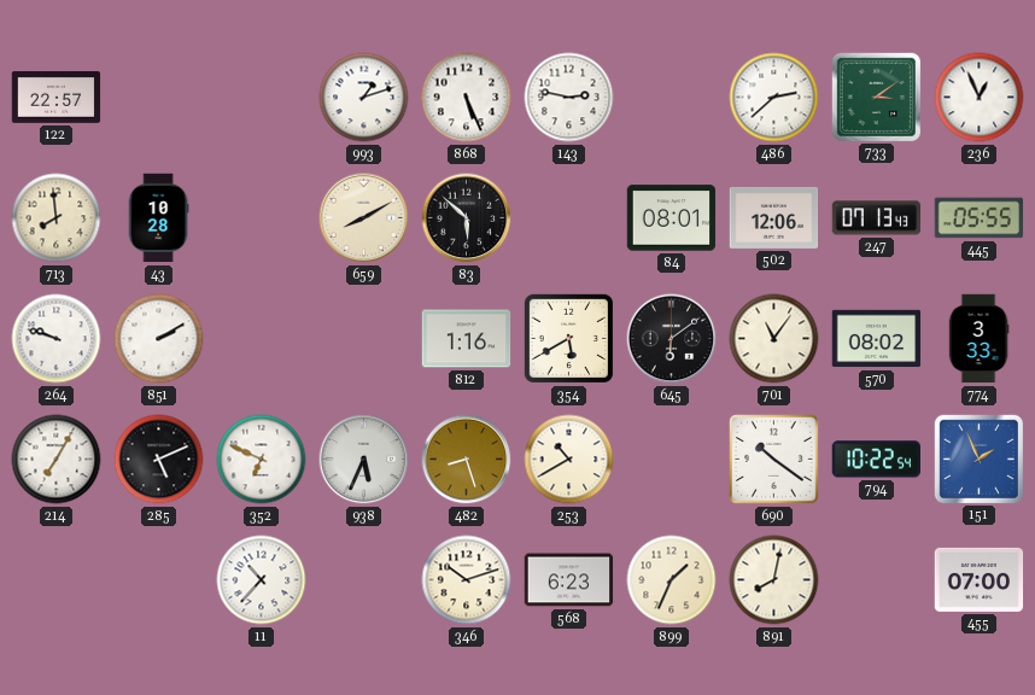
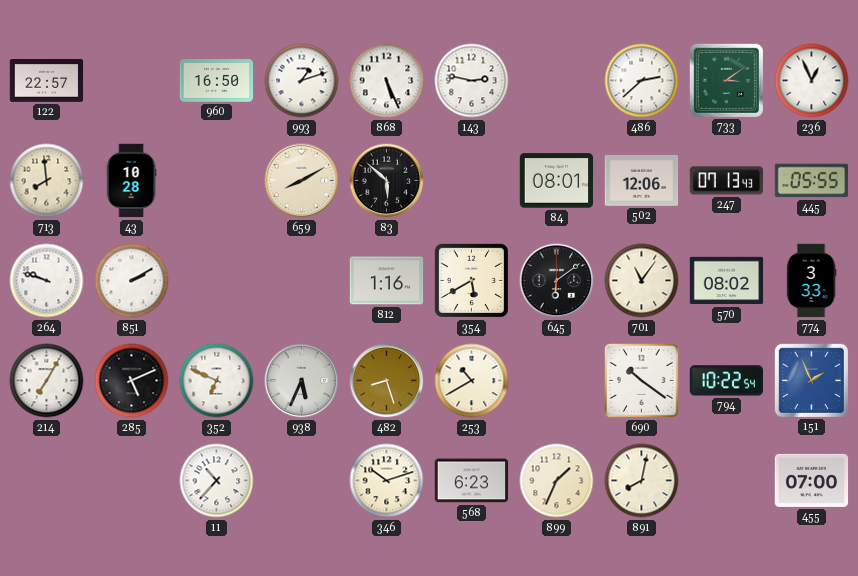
960: none -> 16:50 (217, 81)
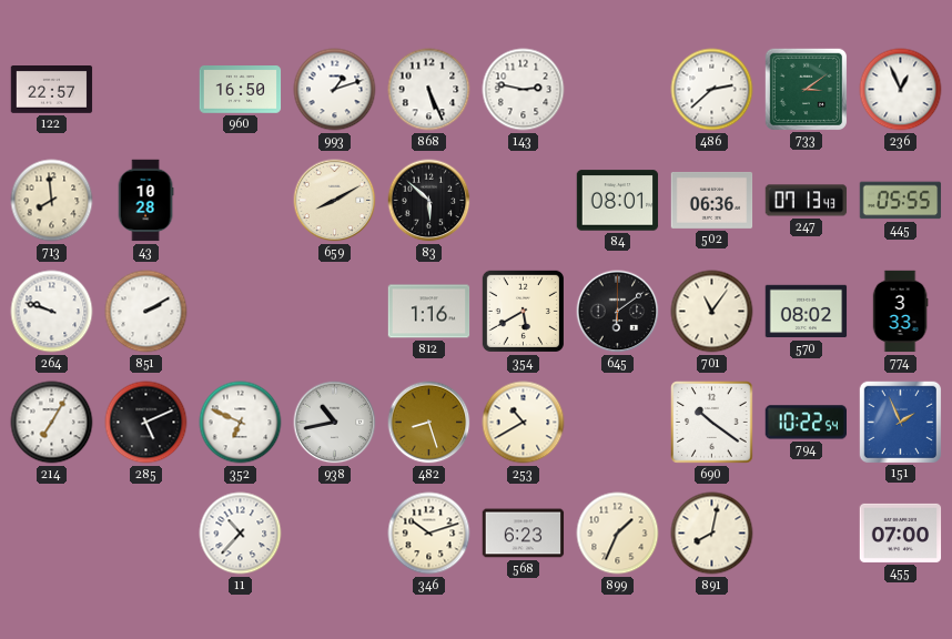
502: 12:06 -> 06:36 (712, 200)
938: 5:34 -> 10:43 (335, 423)
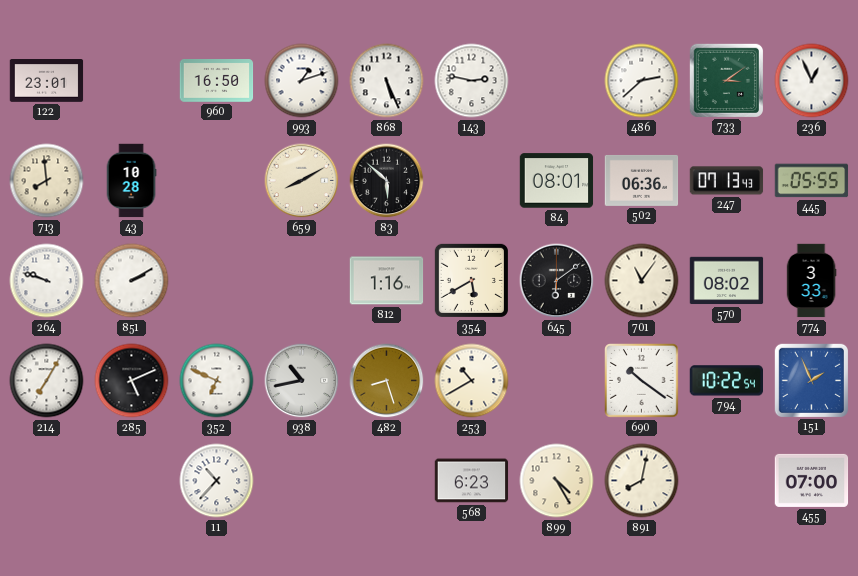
122: 22:57 -> 23:01 (47, 81)
346: 10:12 -> none (429, 534)
899: 1:34 -> 4:25 (557, 481)
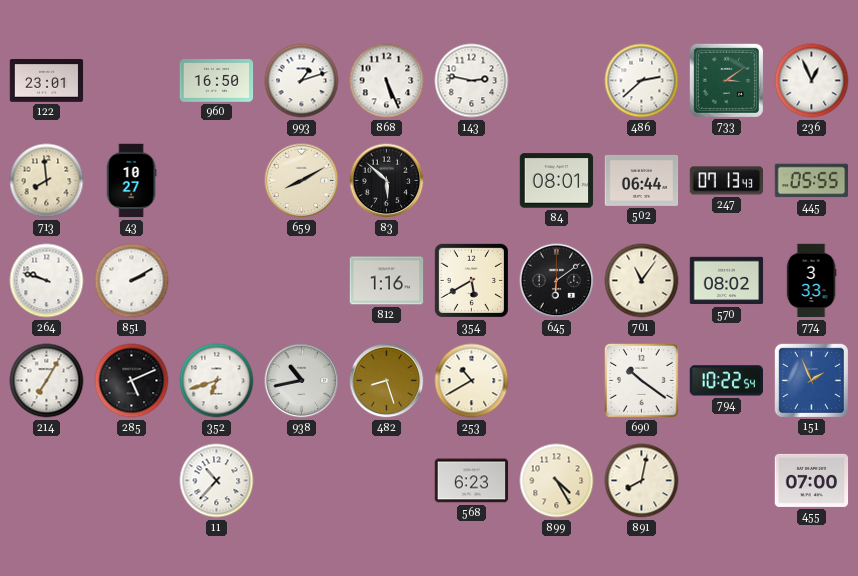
43: 10:28 -> 10:27 (131, 181)
502: 06:36 -> 06:44 (642, 180)
352: 6:49 -> 6:42 (217, 381)
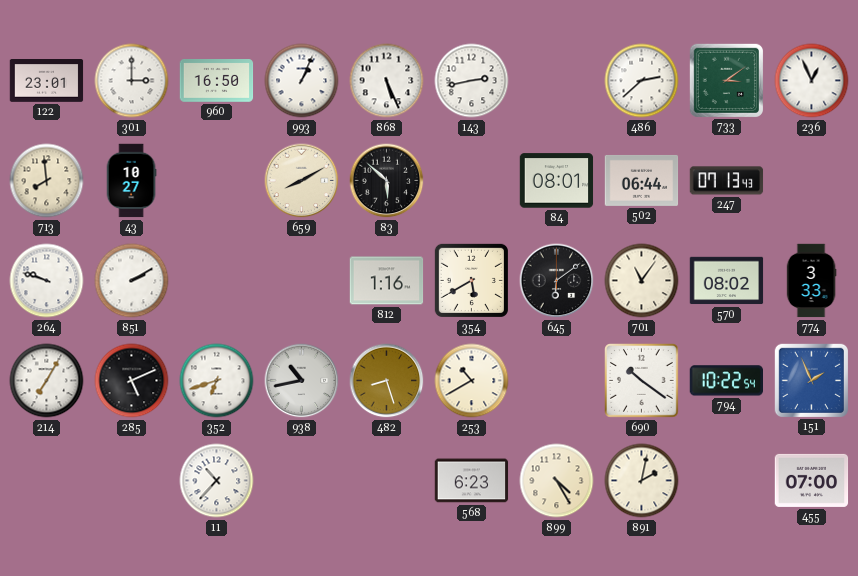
301: none -> 3:00 (132, 81)
993: 1:12 -> 1:04 (302, 81)
143: 2:47 -> 2:43 (472, 81)
445: 05:55 -> none (812, 181)
891: 8:02 -> 2:02 (642, 481)
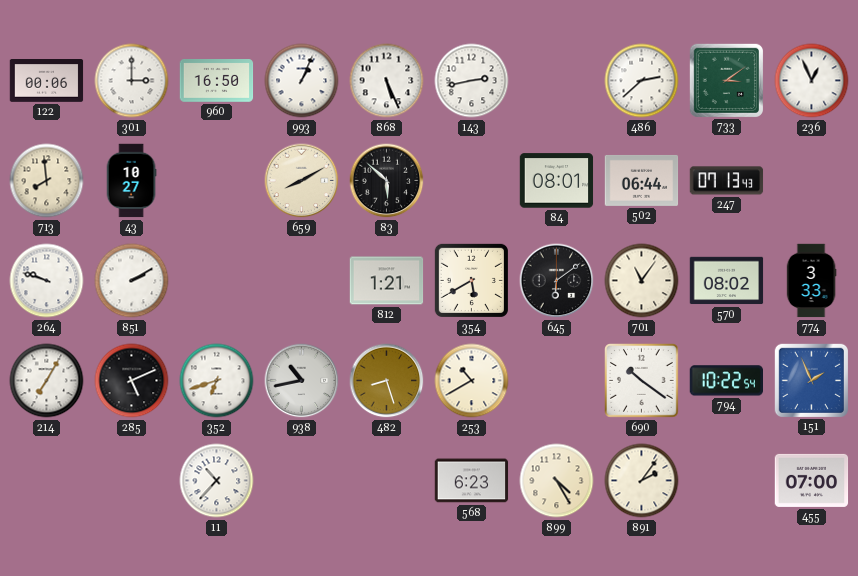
122: 23:01 -> 00:06 (47, 81)
812: 1:16 -> 1:21 (387, 281)
891: 2:02 -> 2:06 (642, 481)
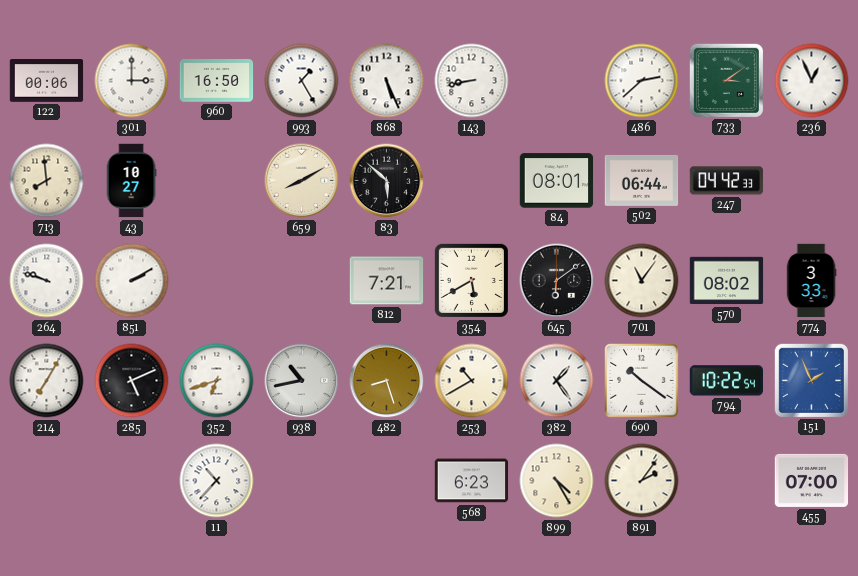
993: 1:04 -> 1:25 (302, 81)
143: 2:43 -> 8:43 (472, 81)
247: 07:13 -> 04:42 (727, 181)
812: 1:21 -> 7:21 (387, 281)
382: none -> 1:24 (557, 381)
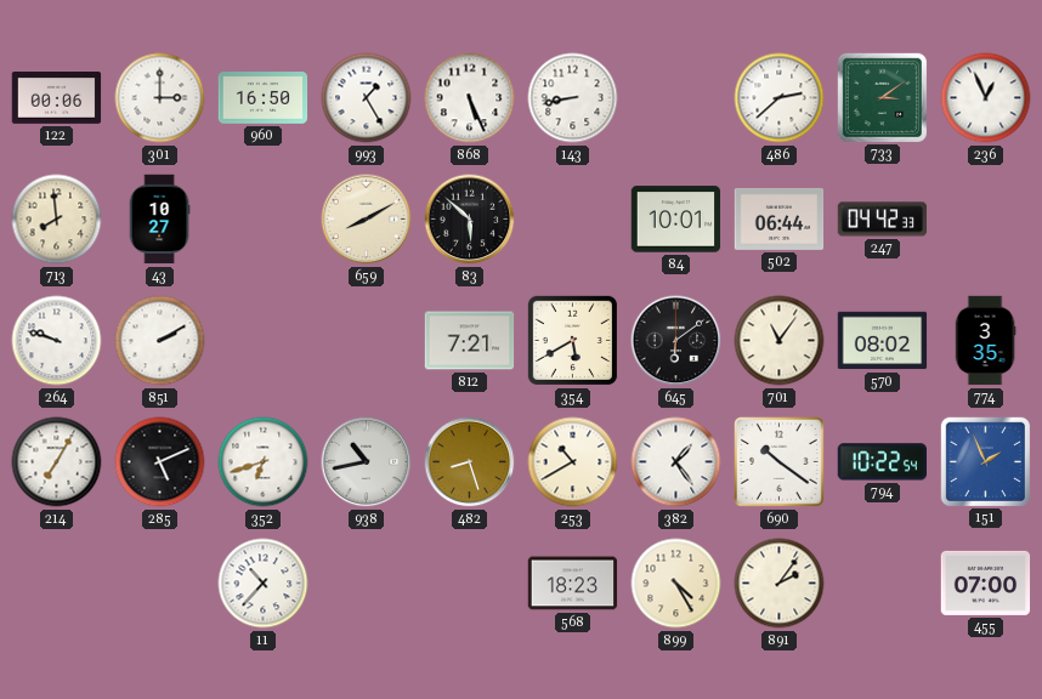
84: 08:01 -> 10:01 (676, 220)
774: 3:33 -> 3:35 (985, 341)
568: 6:23 -> 18:23 (573, 584)
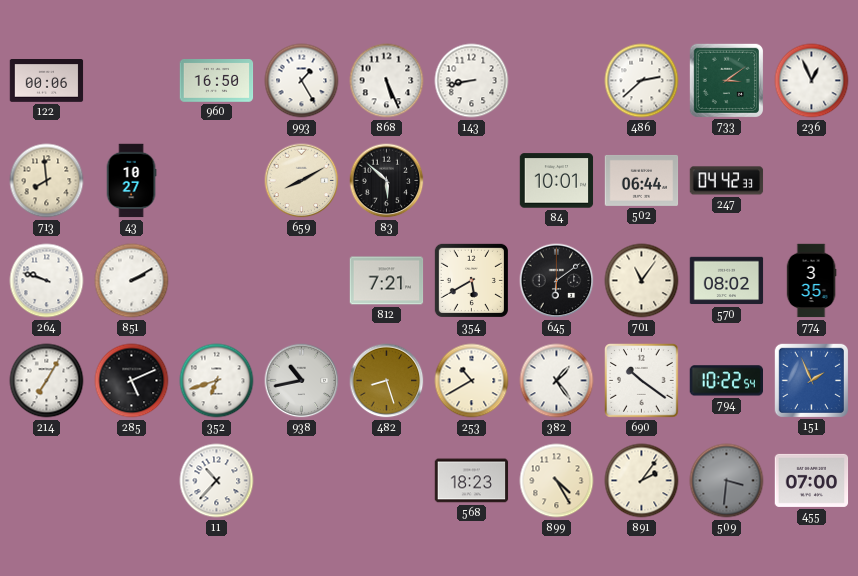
301: 3:00 -> none (160, 98)
509: none -> 3:31 (727, 481)
